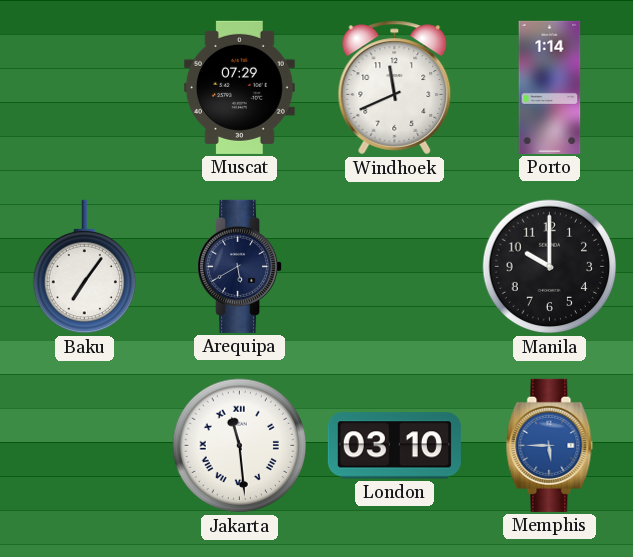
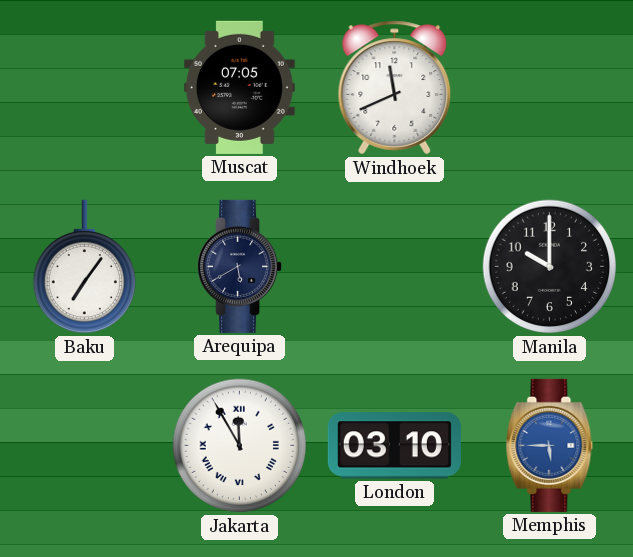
Muscat: 07:29 -> 07:05 (239, 87)
Porto: 1:14 -> none (550, 87)
Jakarta: 11:29 -> 11:55 (240, 446)
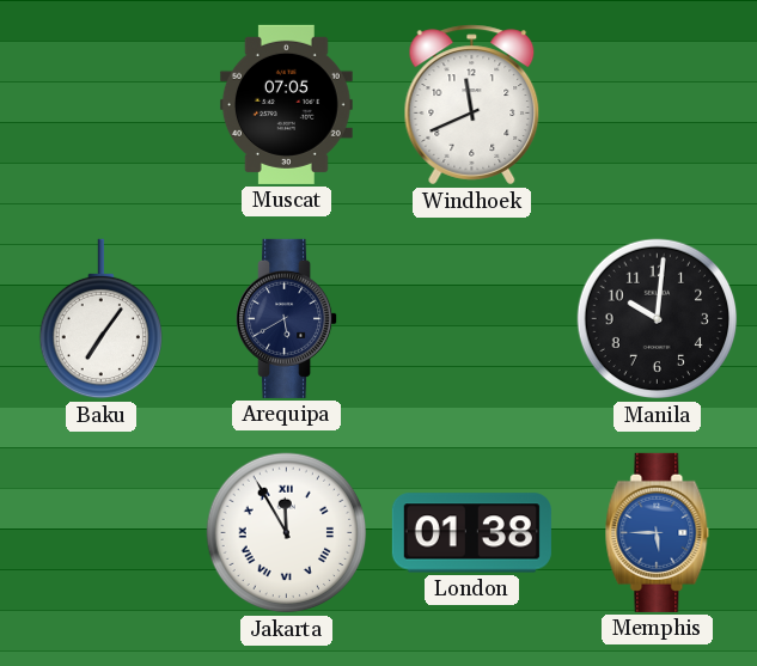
Manila: 10:00 -> 10:01 (658, 319)
London: 03:10 -> 01:38 (471, 533)
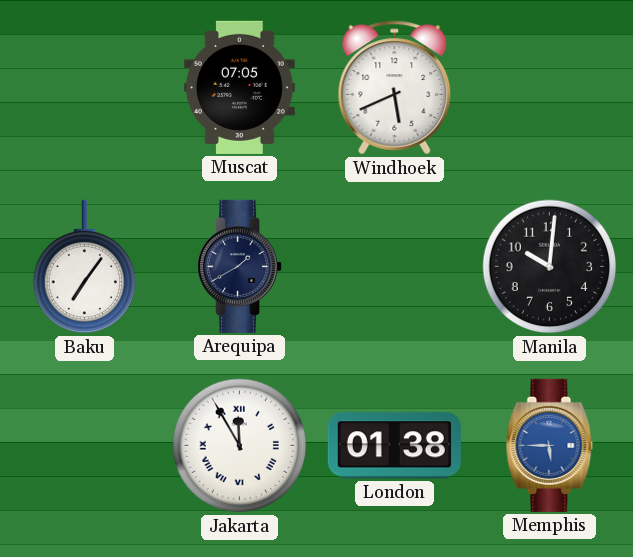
Windhoek: 11:41 -> 5:41 (395, 88)
Arequipa: 5:40 -> 1:40 (240, 266)
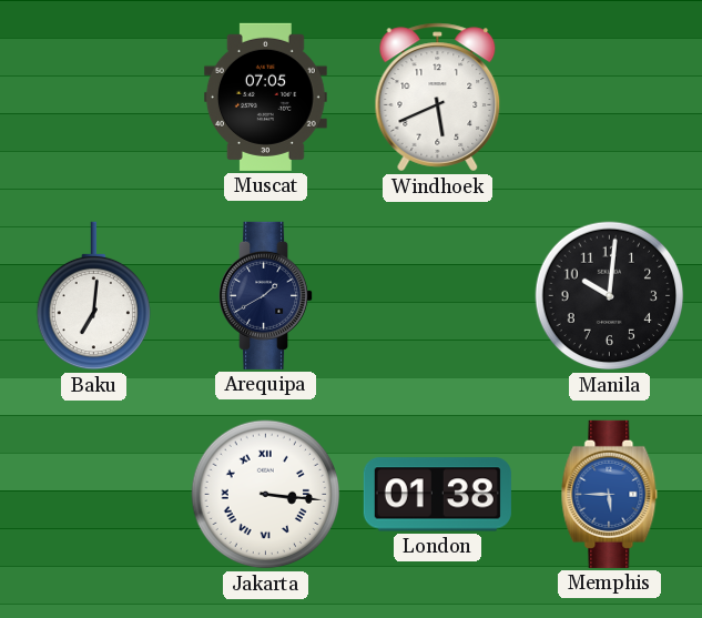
Baku: 7:06 -> 7:01 (93, 296)
Jakarta: 11:55 -> 3:16 (266, 495)
